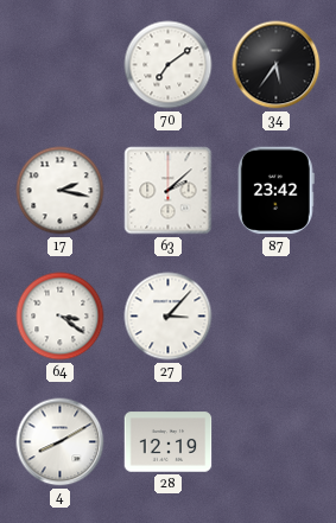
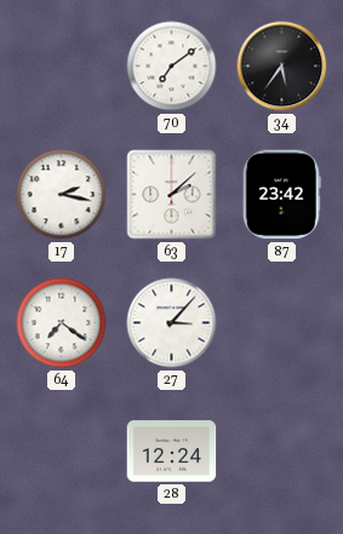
64: 3:21 -> 7:21 (62, 323)
4: 8:10 -> none (61, 442)
28: 12:19 -> 12:24 (172, 452)
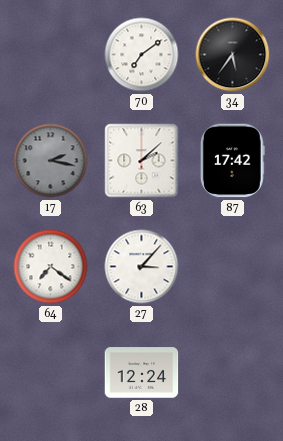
17 dial: white -> grey (51, 161)
87: 23:42 -> 17:42 (232, 161)
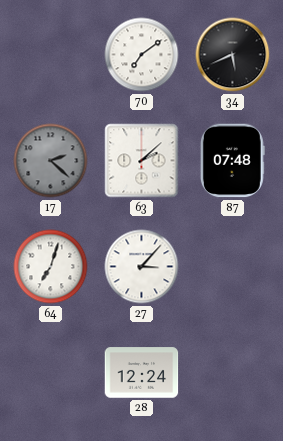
34: 5:36 -> 5:41 (233, 55)
17: 2:17 -> 2:22 (51, 161)
87: 17:42 -> 07:48 (232, 161)
64: 7:21 -> 7:03 (51, 267)
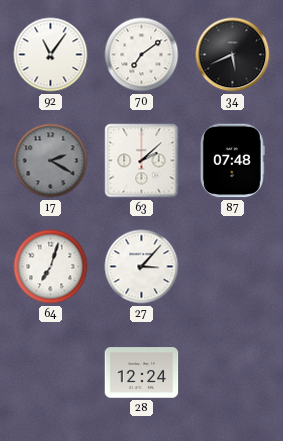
92: none -> 11:06 (51, 55)
17: 2:22 -> 2:20 (51, 161)
